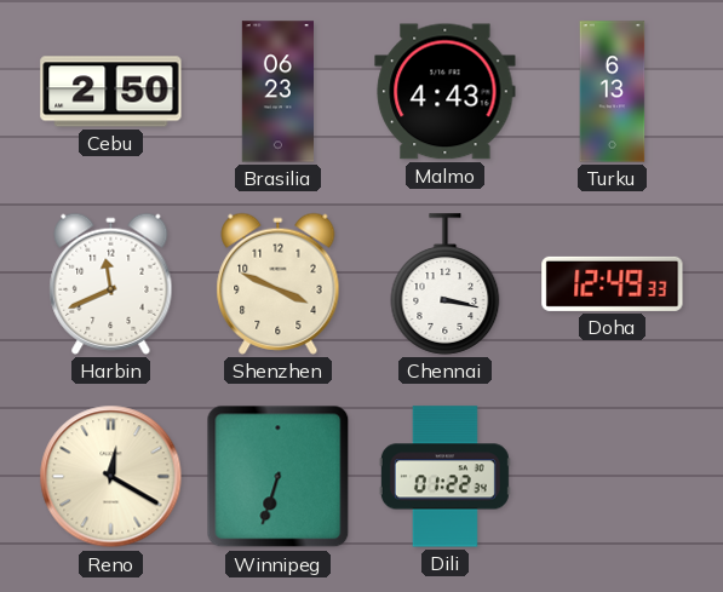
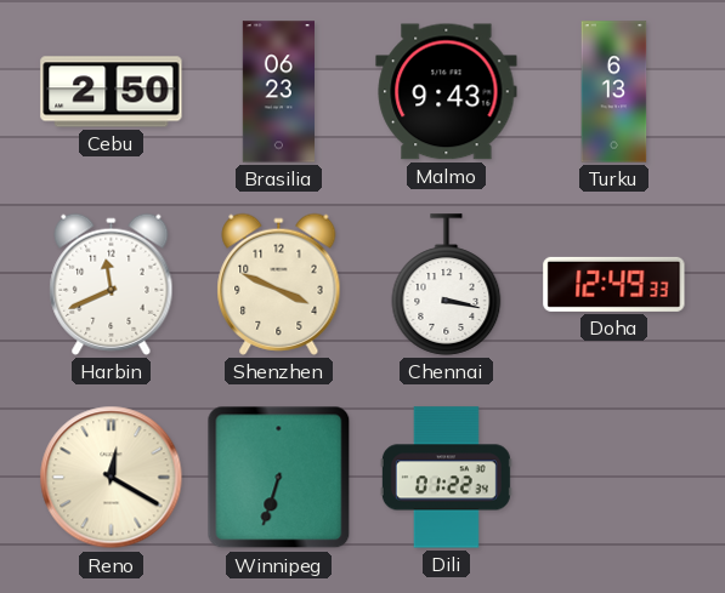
Malmo: 4:43 -> 9:43 (447, 92)
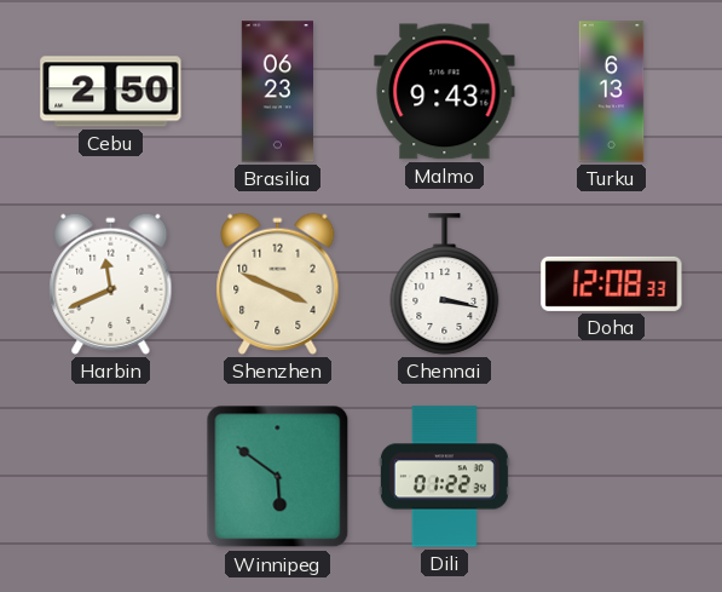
Doha: 12:49 -> 12:08 (612, 283)
Reno: 12:20 -> none (112, 478)
Winnipeg: 6:33 -> 5:51 (278, 477)
